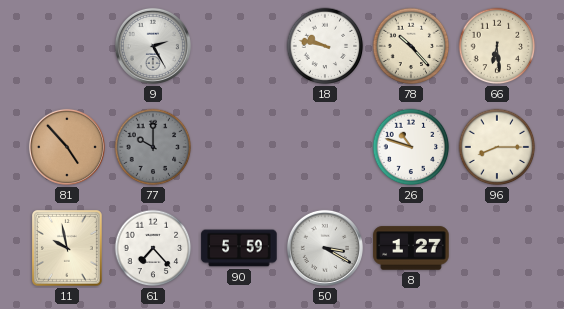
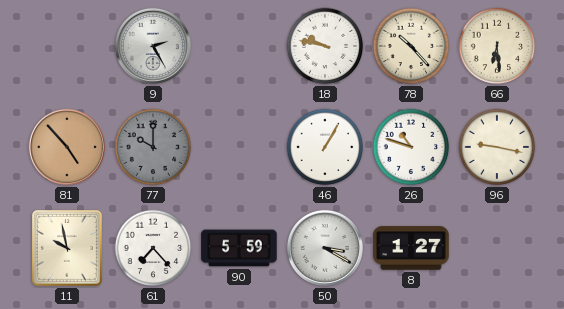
46: none -> 1:05 (325, 147)
96: 8:15 -> 9:17 (497, 147)
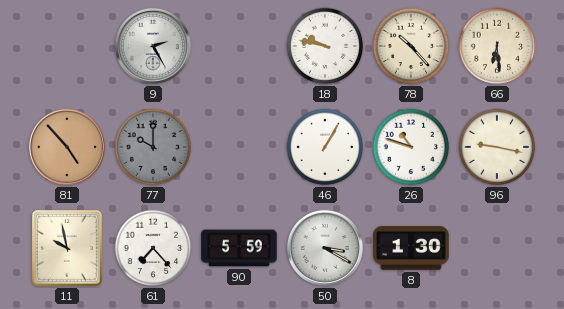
8: 1:27 -> 1:30 (411, 248)
